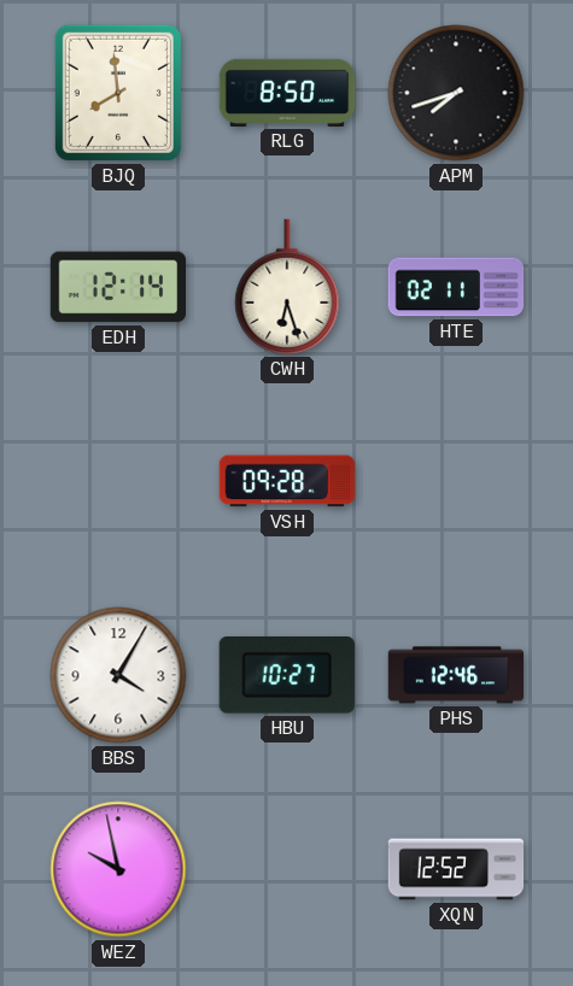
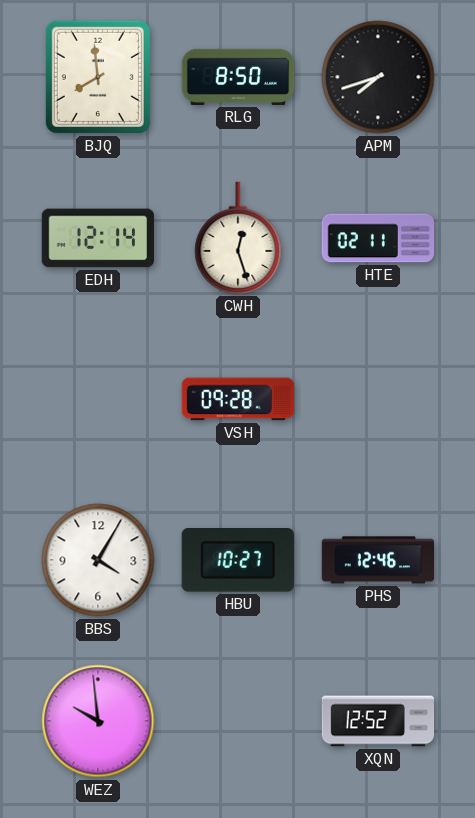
CWH: 6:27 -> 12:27 (238, 238)
WEZ: 9:58 -> 9:59 (98, 721)
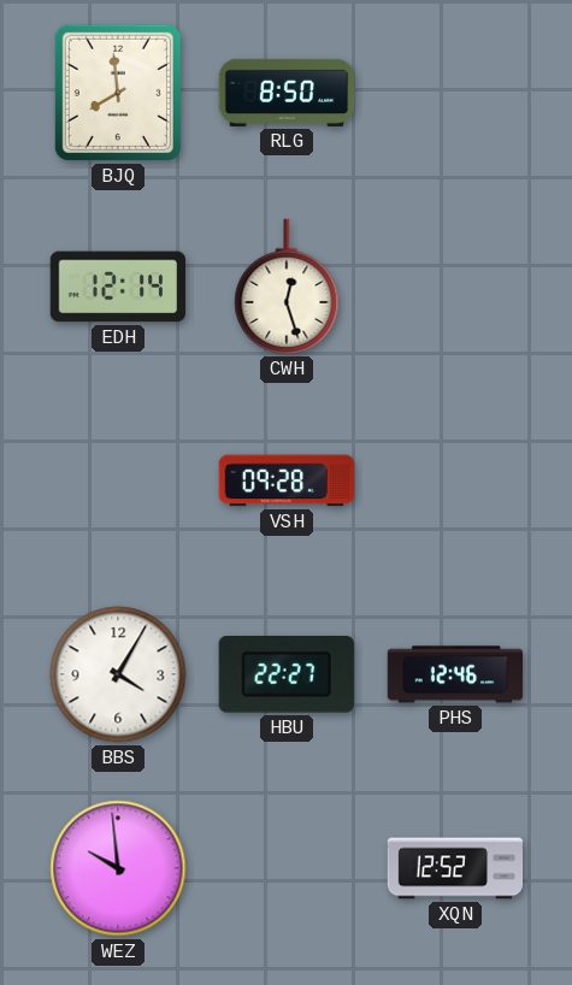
APM: 7:42 -> none (378, 77)
HTE: 02:11 -> none (378, 238)
HBU: 10:27 -> 22:27 (287, 676)
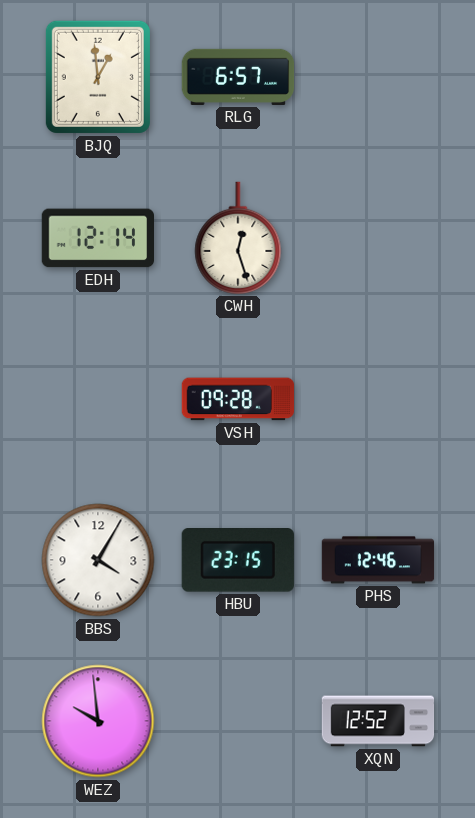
BJQ: 7:59 -> 12:59 (98, 77)
RLG: 8:50 -> 6:57 (238, 77)
HBU: 22:27 -> 23:15 (238, 561)
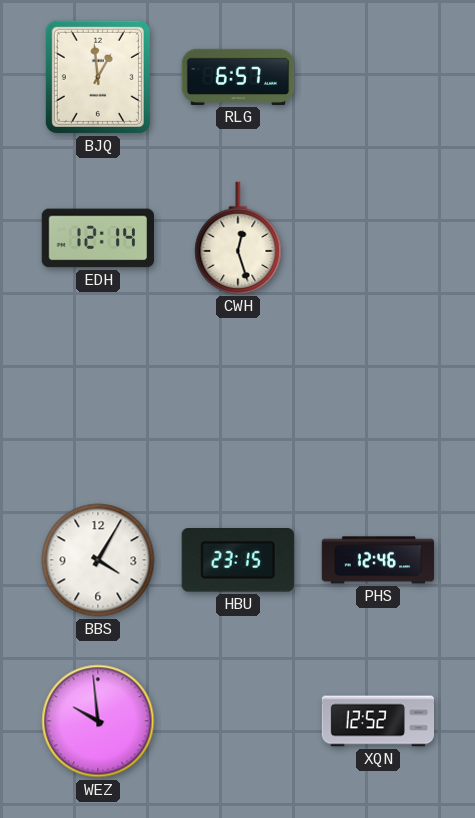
VSH: 09:28 -> none (238, 399)
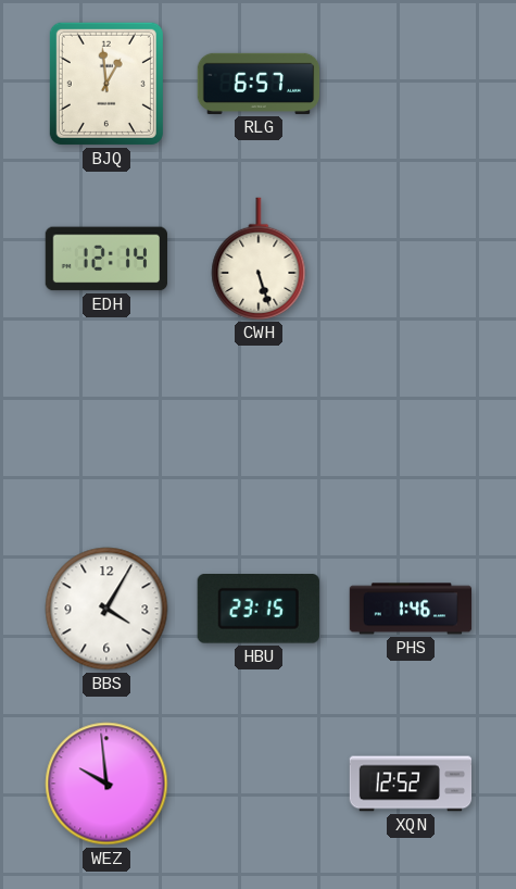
CWH: 12:27 -> 5:27 (259, 259)
PHS: 12:46 -> 1:46 (411, 609)
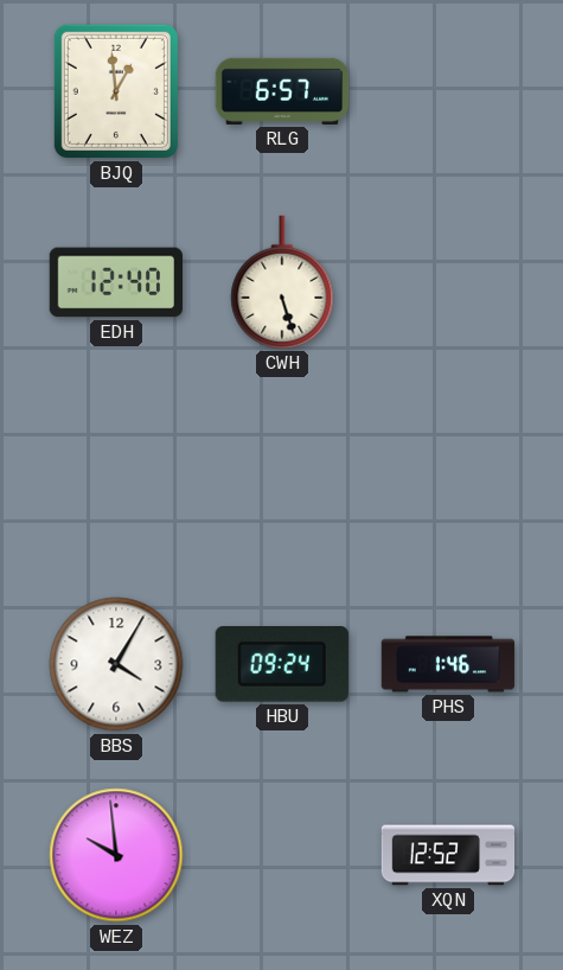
EDH: 12:14 -> 12:40 (115, 282)
HBU: 23:15 -> 09:24 (282, 665)
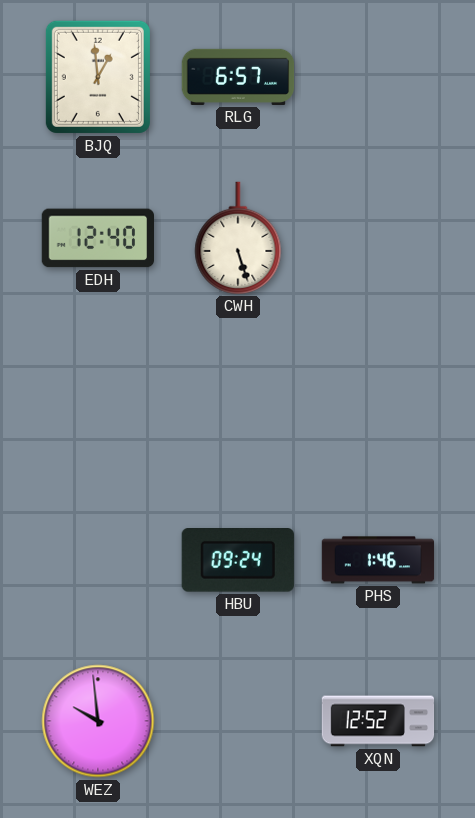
BBS: 4:05 -> none (116, 664)
